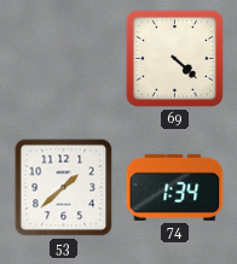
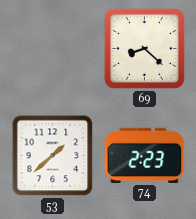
69: 4:22 -> 8:22 (144, 48)
74: 1:34 -> 2:23 (145, 155)
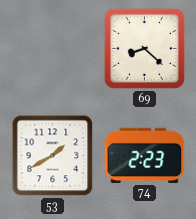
53: 1:38 -> 1:40 (53, 156)
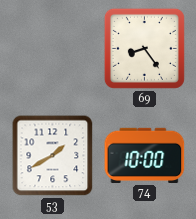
69: 8:22 -> 8:24 (144, 48)
74: 2:23 -> 10:00 (145, 155)
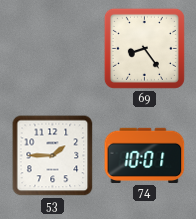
53: 1:40 -> 1:45 (53, 156)
74: 10:00 -> 10:01 (145, 155)
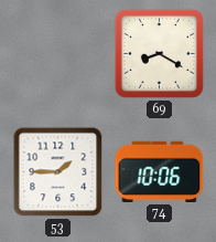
69: 8:24 -> 8:20 (159, 53)
74: 10:01 -> 10:06 (160, 171)
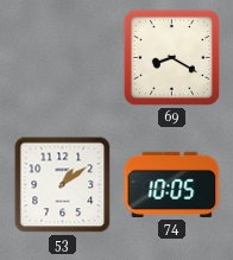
53: 1:45 -> 1:09 (63, 185)
74: 10:06 -> 10:05 (172, 184)
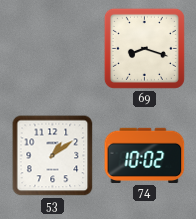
69: 8:20 -> 8:18 (144, 48)
74: 10:05 -> 10:02 (145, 155)
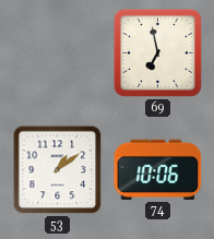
69: 8:18 -> 6:58 (157, 52)
74: 10:02 -> 10:06 (158, 169)
